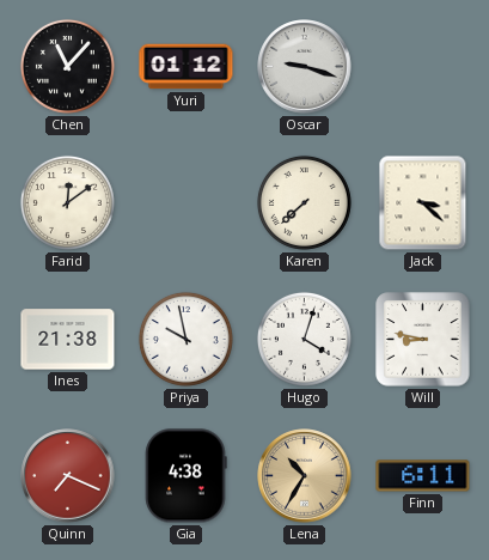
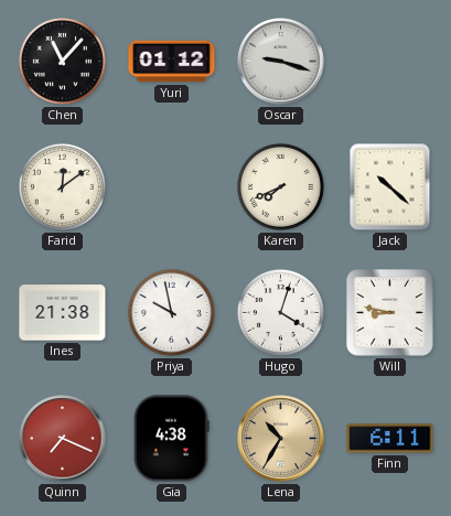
Karen: 7:38 -> 7:41 (280, 186)
Jack: 3:22 -> 10:22 (390, 187)
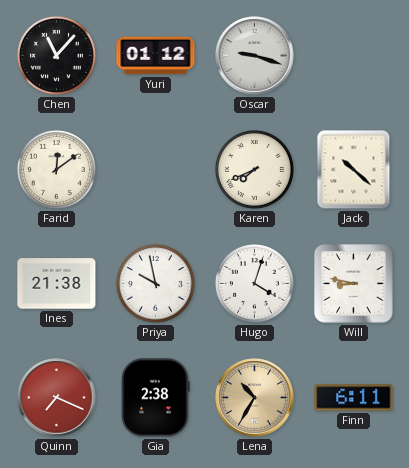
Gia: 4:38 -> 2:38 (155, 398)
